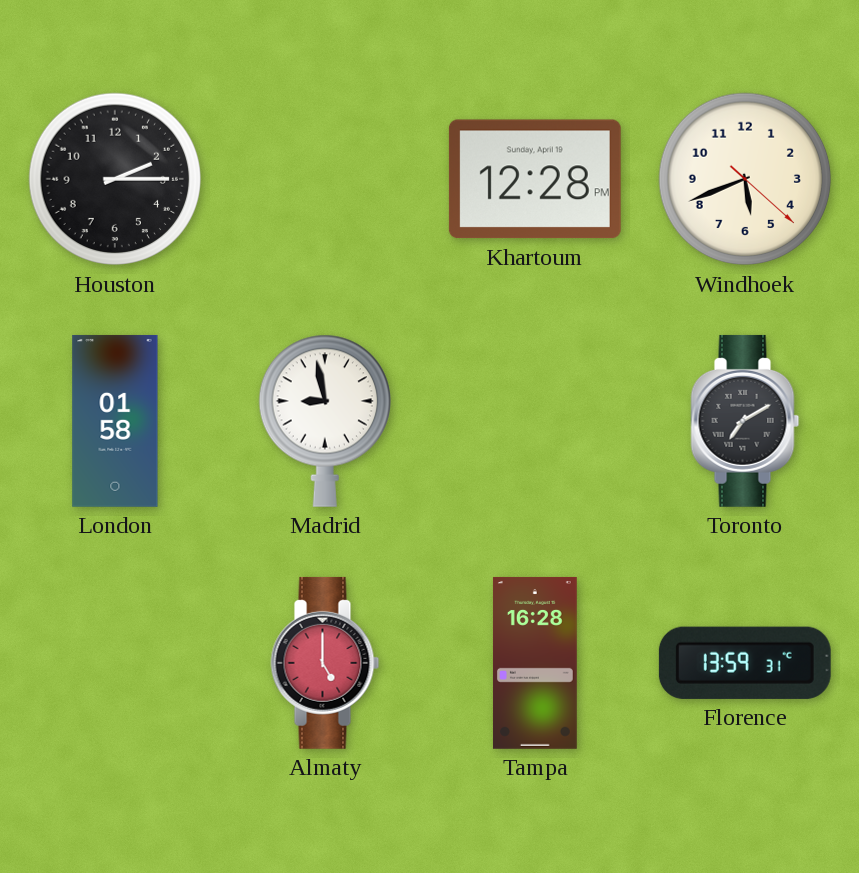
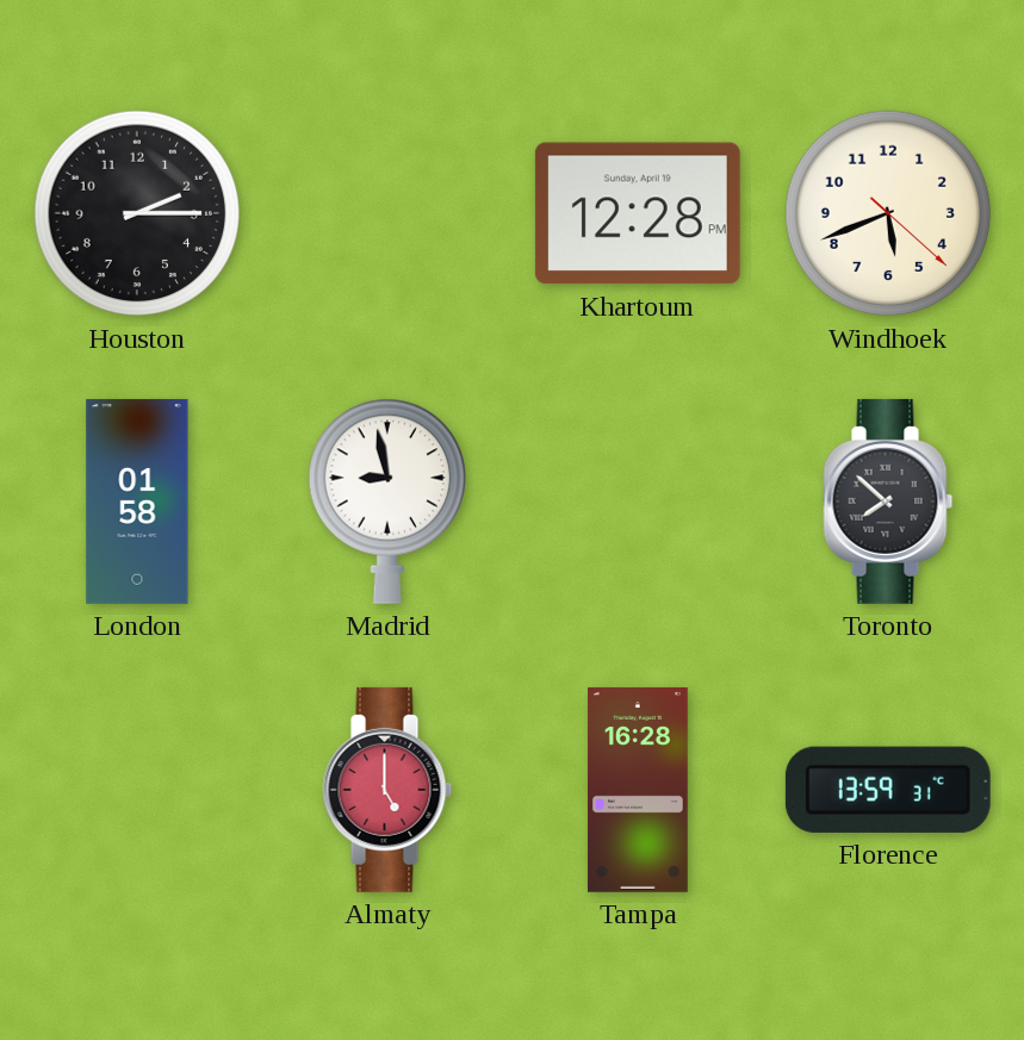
Toronto: 7:10 -> 7:52 (888, 502)
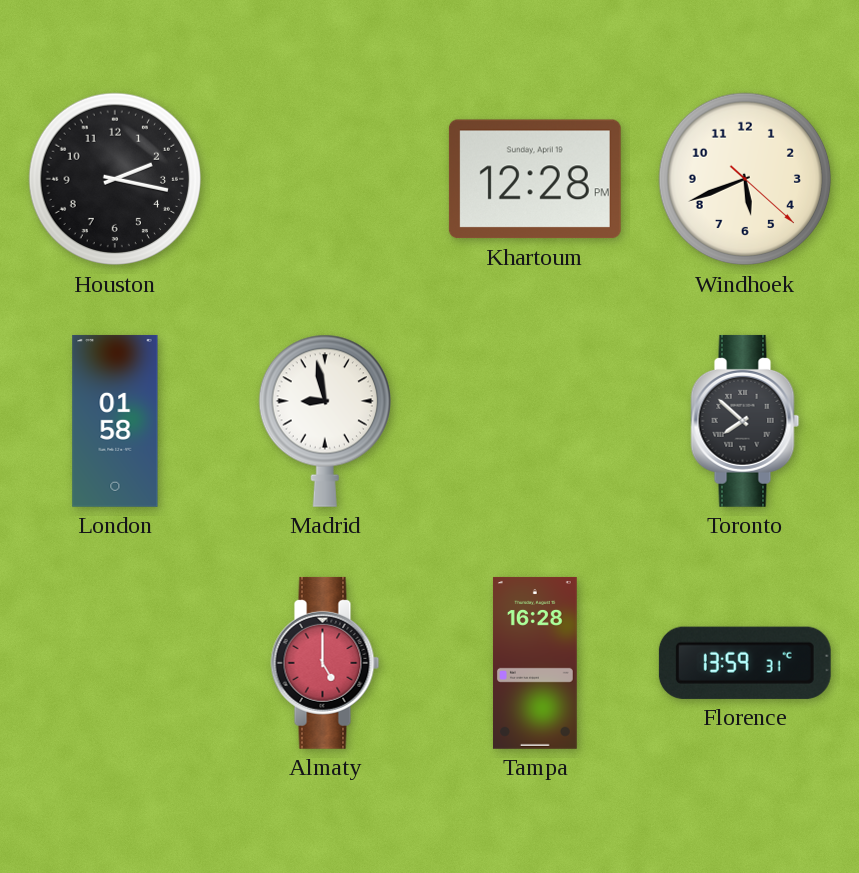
Houston: 2:15 -> 2:17 (115, 179)
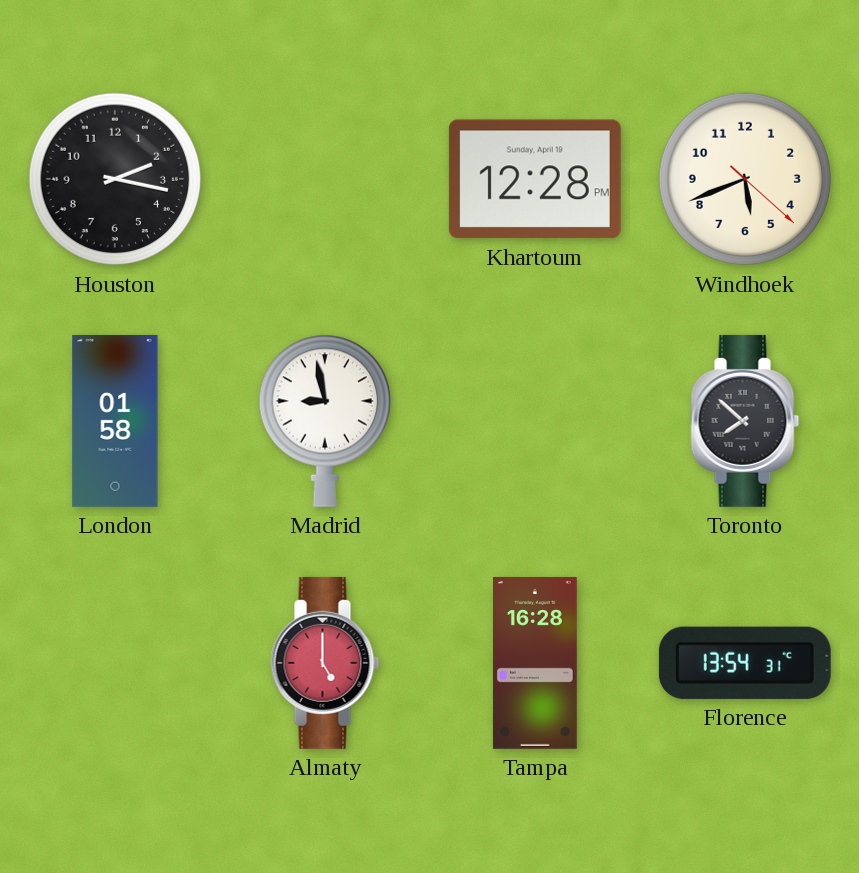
Florence: 13:59 -> 13:54 (745, 663)
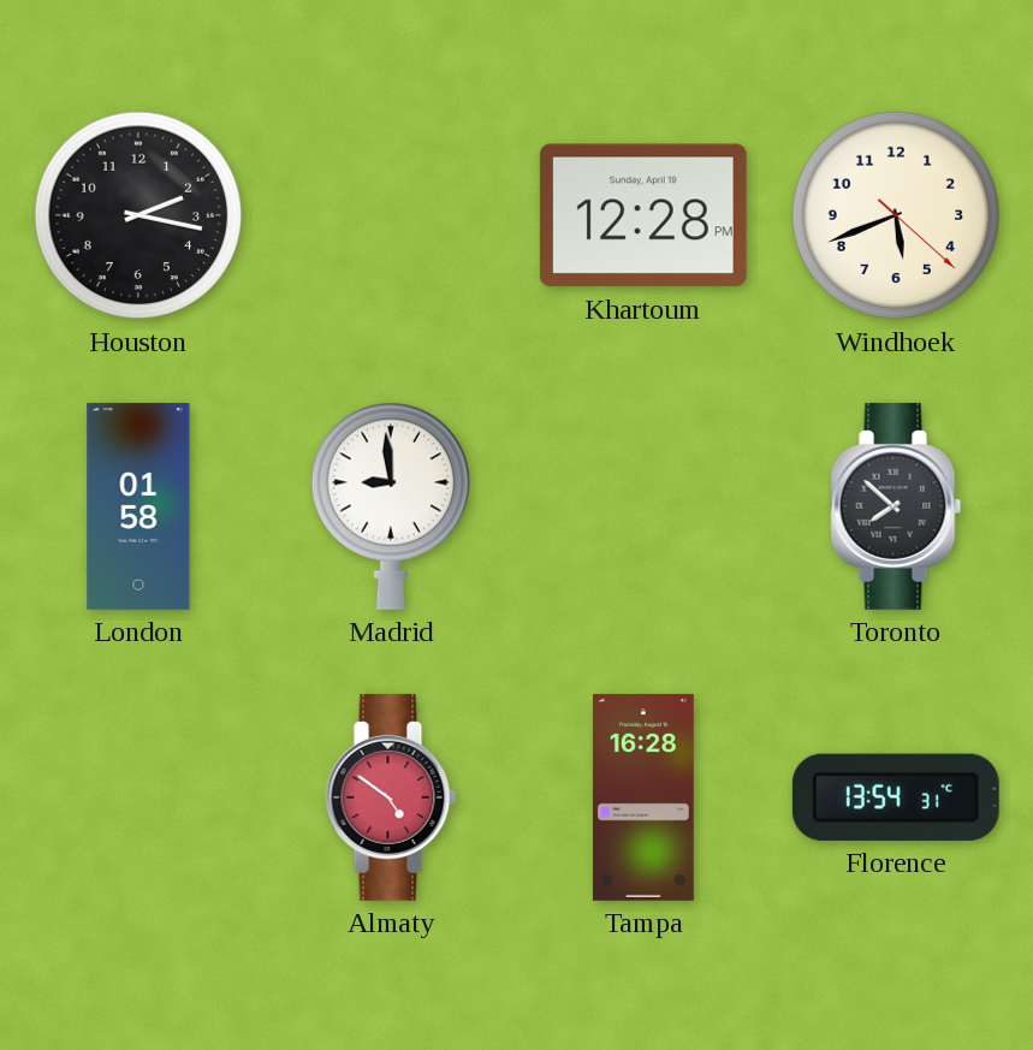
Madrid: 8:58 -> 8:59 (390, 506)
Almaty: 5:00 -> 4:51 (391, 797)
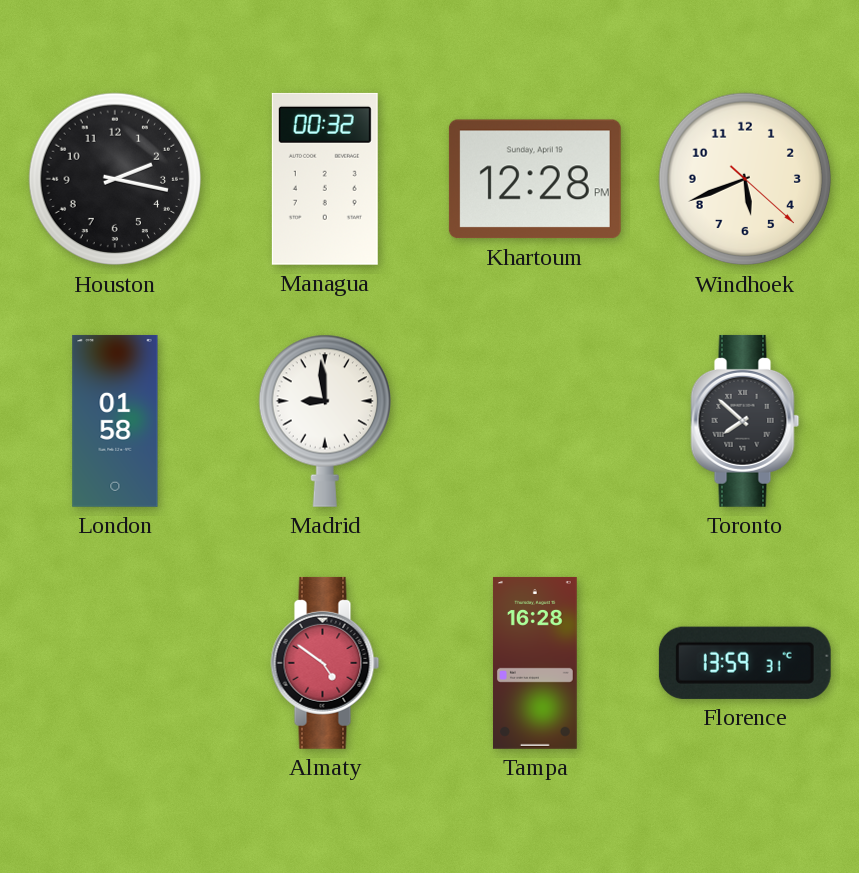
Managua: none -> 00:32 (325, 179)
Florence: 13:54 -> 13:59 (745, 663)
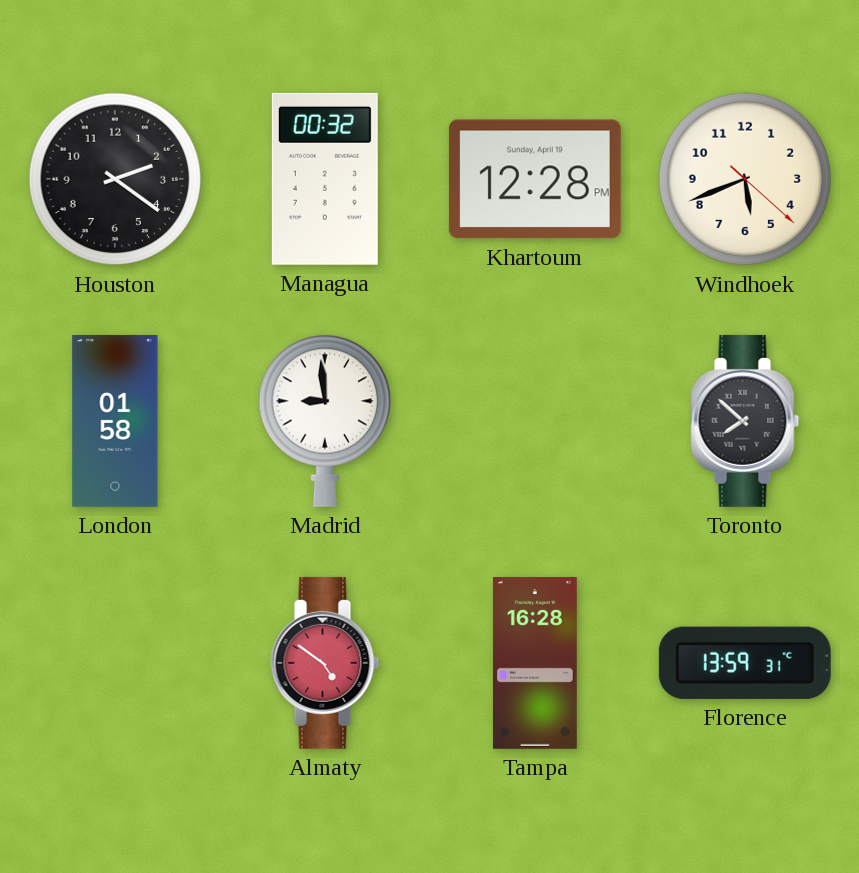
Houston: 2:17 -> 2:21 (115, 179)
